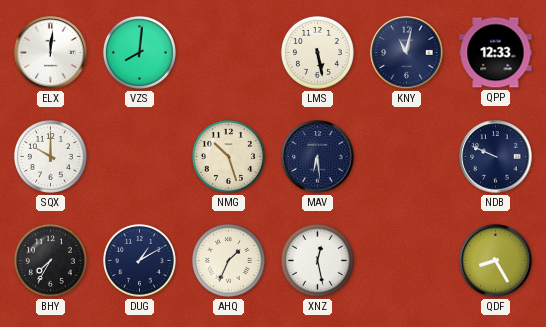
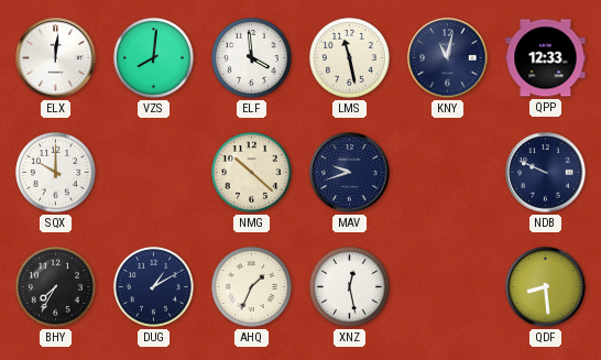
ELF: none -> 3:59 (251, 57)
LMS: 5:28 -> 11:28 (349, 57)
NMG: 10:27 -> 10:22 (251, 172)
MAV: 6:29 -> 9:42 (350, 173)
QDF: 8:25 -> 8:29 (546, 287)
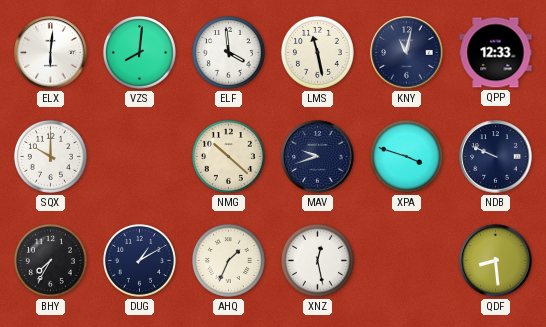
ELX: 12:01 -> 6:01 (51, 53)
XPA: none -> 3:48 (406, 156)
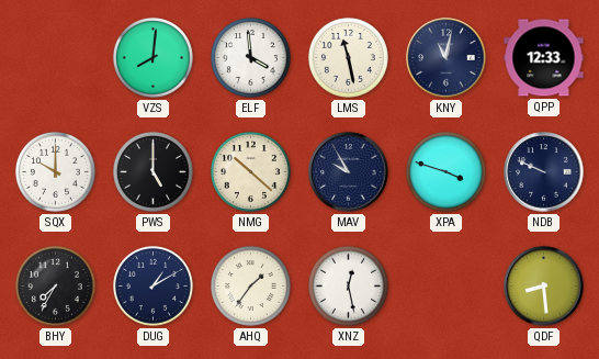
ELX: 6:01 -> none (51, 53)
PWS: none -> 5:00 (152, 171)
MAV: 9:42 -> 9:55 (349, 172)
AHQ: 1:34 -> 1:36 (250, 285)
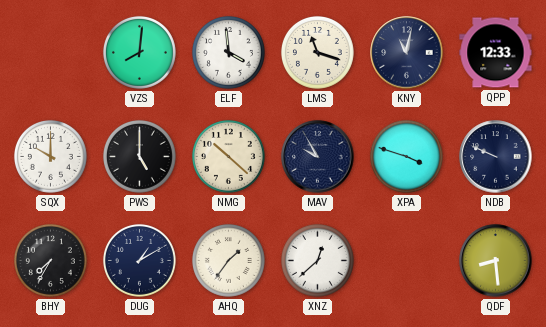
LMS: 11:28 -> 11:18 (317, 52)
XNZ: 12:28 -> 12:38 (317, 260)
